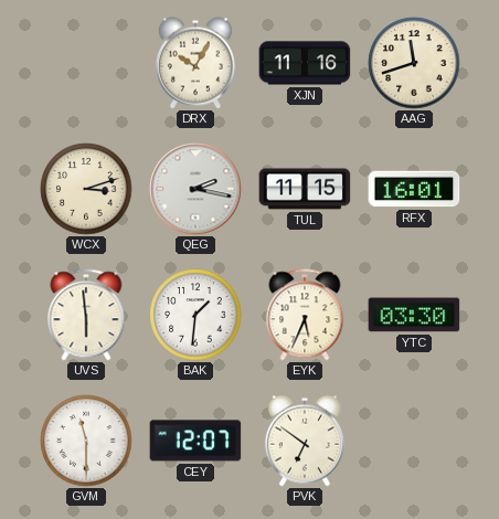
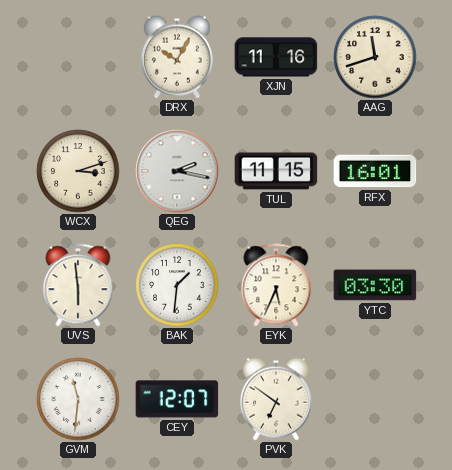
GVM: 11:30 -> 11:31 (78, 399)
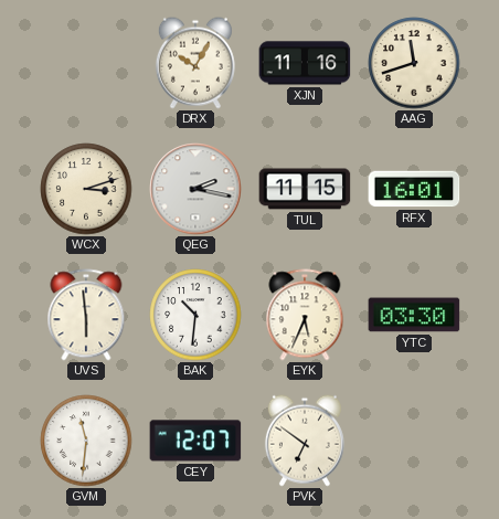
BAK: 1:31 -> 10:31 (195, 315)
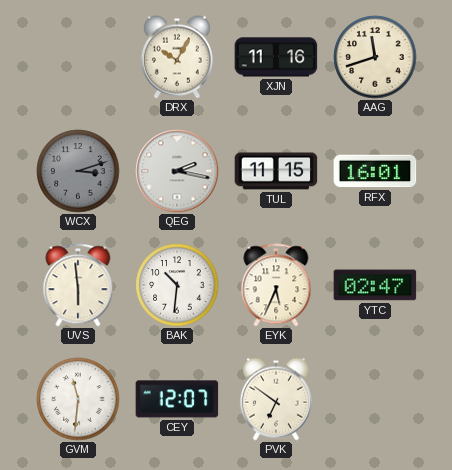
WCX dial: cream -> grey (78, 171)
YTC: 03:30 -> 02:47 (375, 285)
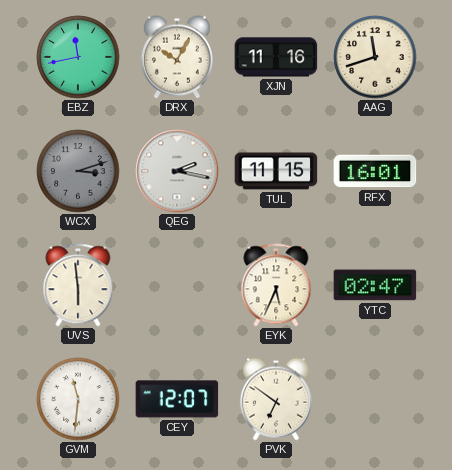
EBZ: none -> 11:43 (78, 57)
BAK: 10:31 -> none (177, 285)
